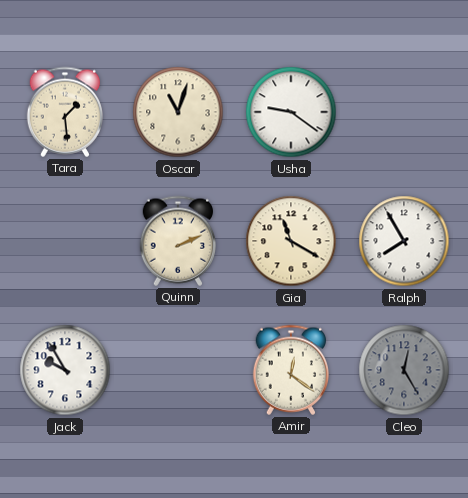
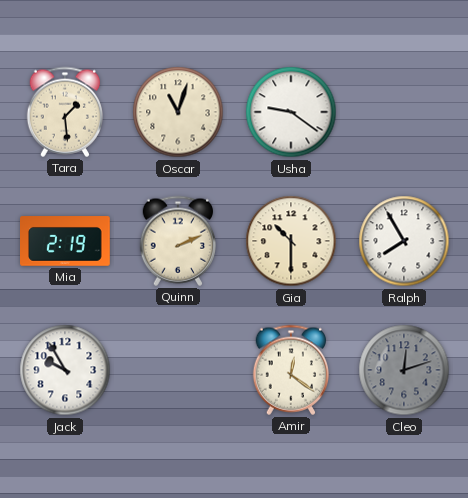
Mia: none -> 2:19 (66, 241)
Gia: 11:20 -> 10:30 (291, 241)
Cleo: 12:25 -> 12:12 (404, 370)
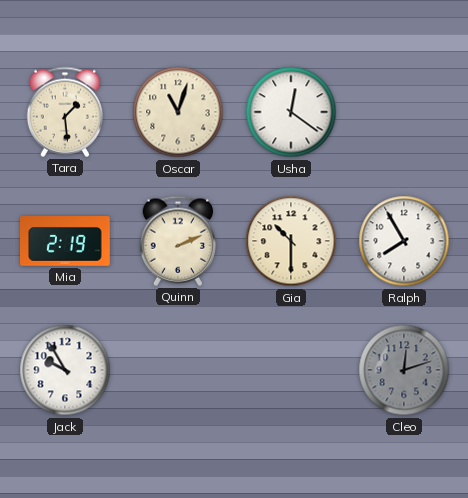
Usha: 9:21 -> 12:21 (291, 112)
Amir: 12:21 -> none (290, 370)
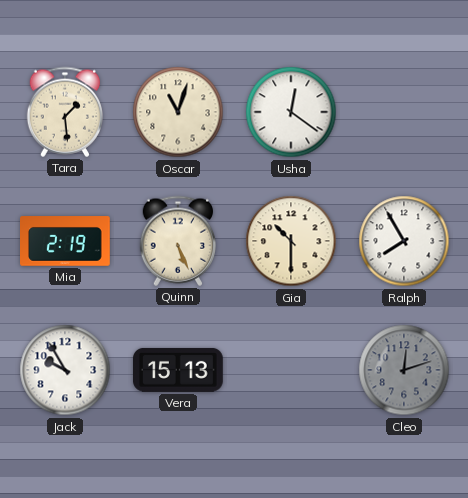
Quinn: 2:11 -> 5:26 (177, 241)
Vera: none -> 15:13 (179, 370)
